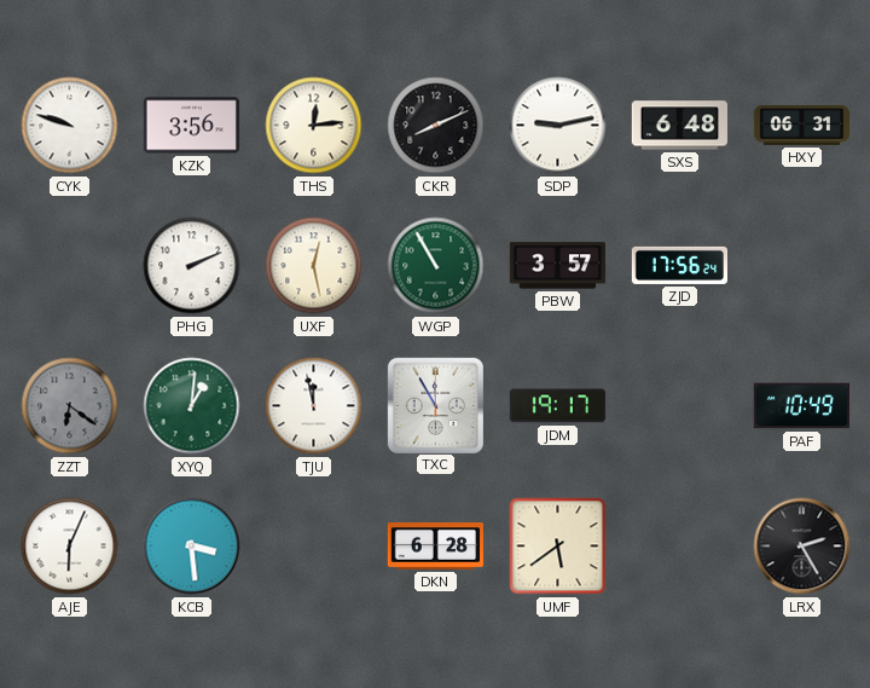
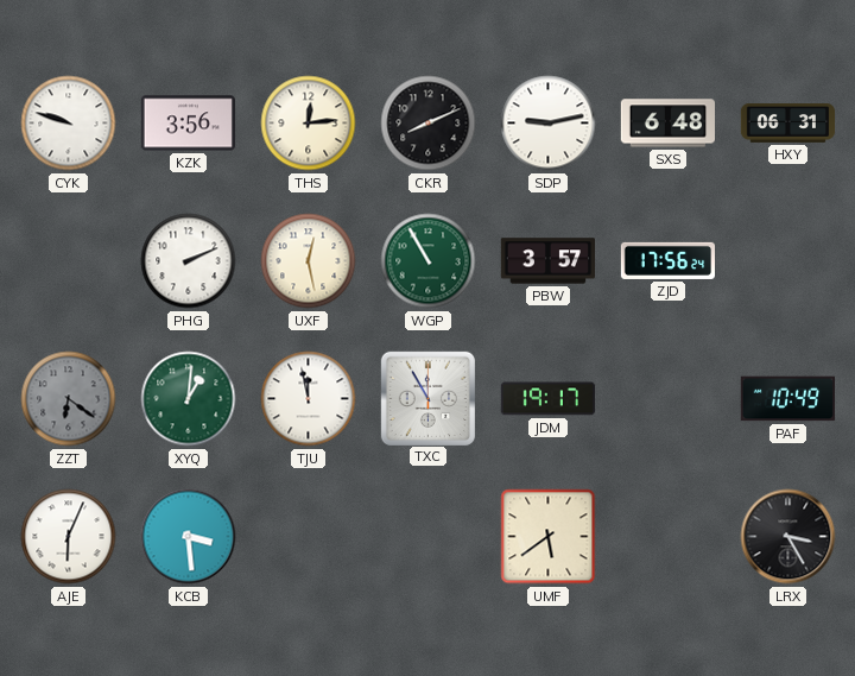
DKN: 6:28 -> none (436, 547)
LRX: 2:25 -> 3:25 (788, 537)
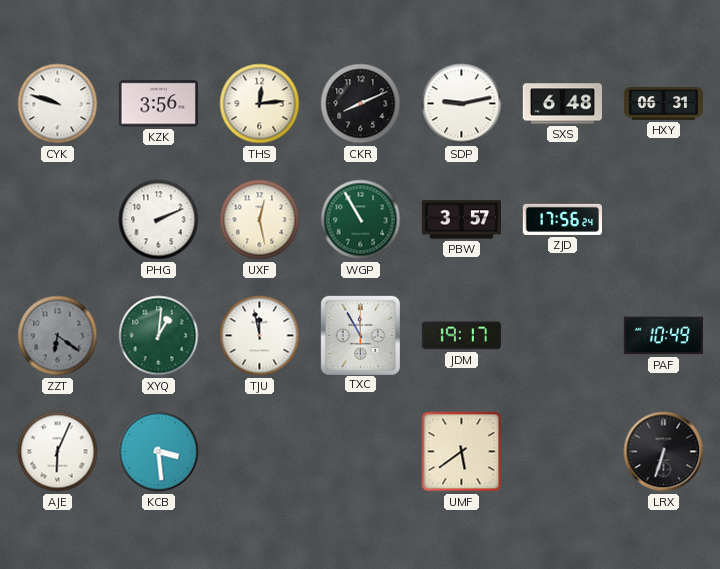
LRX: 3:25 -> 6:33 (664, 452)
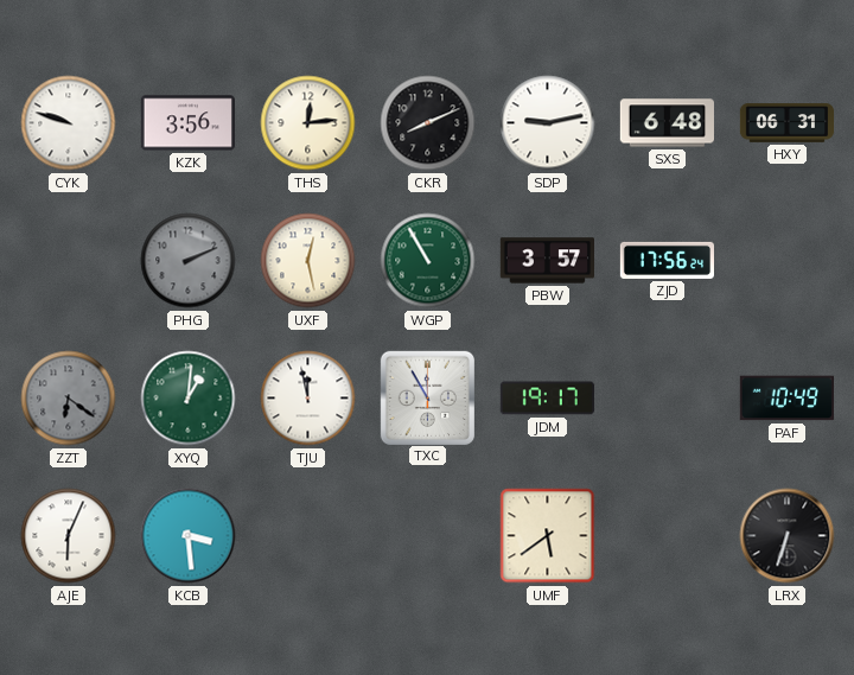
PHG dial: white -> grey (189, 261)
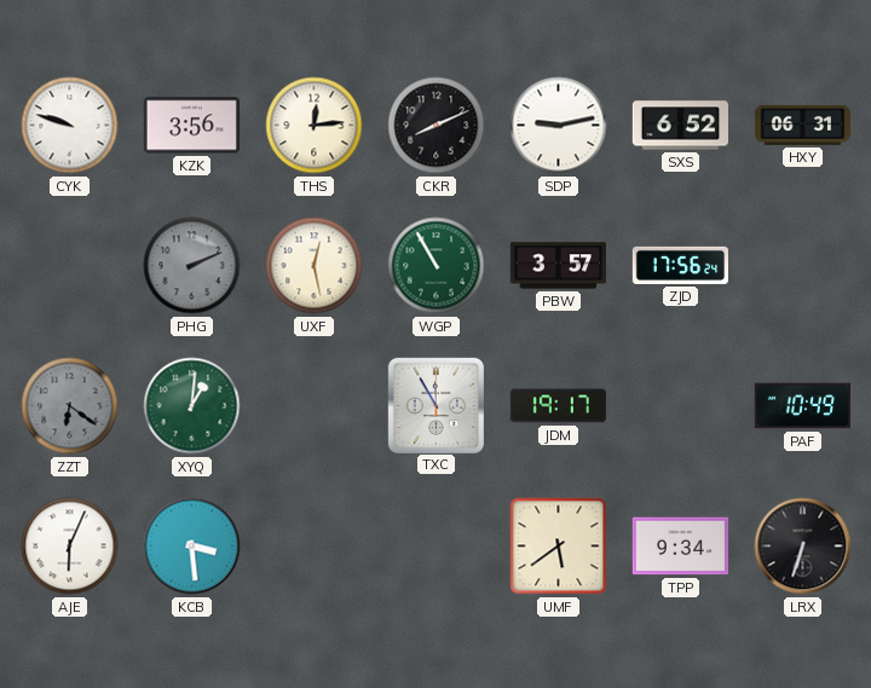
SXS: 6:48 -> 6:52 (680, 126)
TJU: 11:58 -> none (308, 399)
TPP: none -> 9:34 (680, 547)
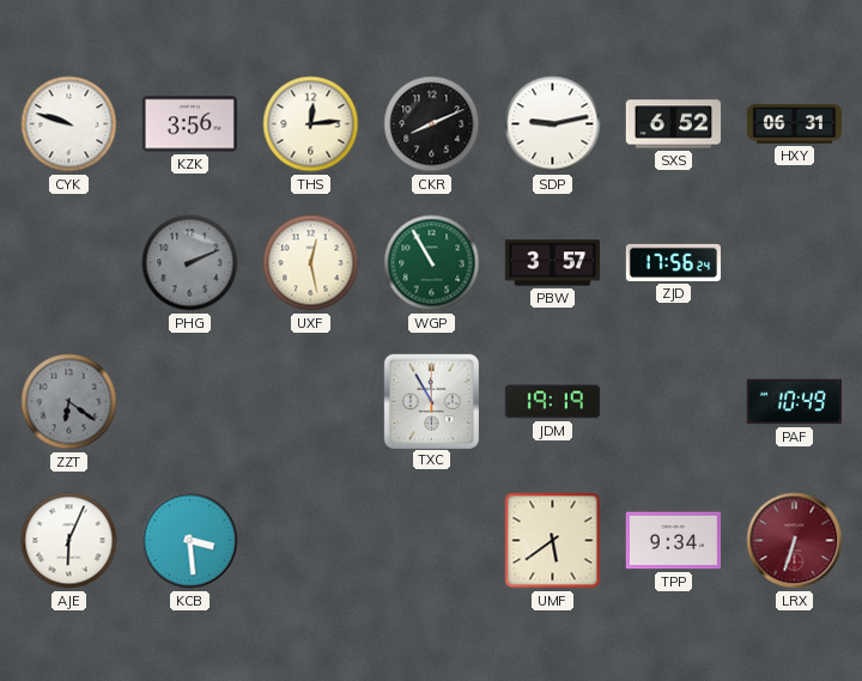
XYQ: 1:01 -> none (192, 406)
JDM: 19:17 -> 19:19 (552, 402)
LRX dial: black -> burgundy (795, 541)
